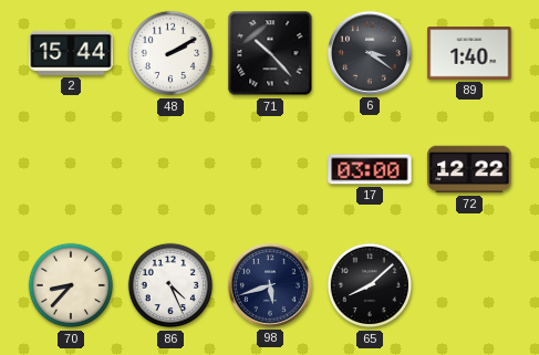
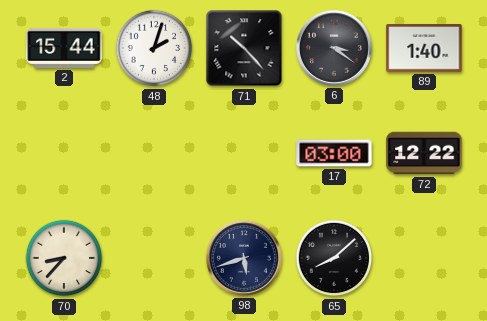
48: 2:10 -> 2:03 (154, 48)
86: 4:26 -> none (170, 285)
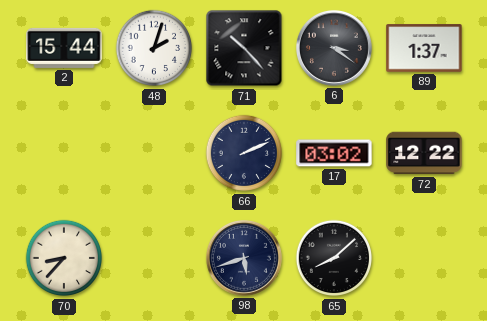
89: 1:40 -> 1:37 (424, 48)
66: none -> 2:11 (244, 153)
17: 03:00 -> 03:02 (334, 153)
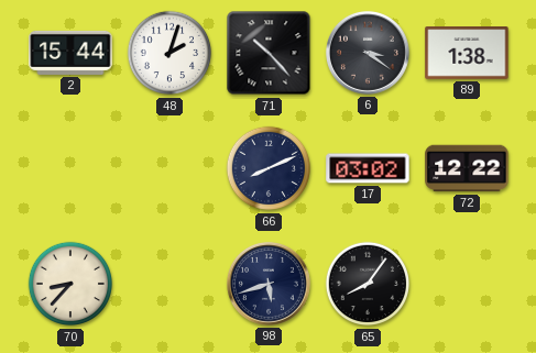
89: 1:37 -> 1:38 (467, 53)
66: 2:11 -> 8:11 (269, 168)
65: 8:08 -> 8:06 (368, 284)
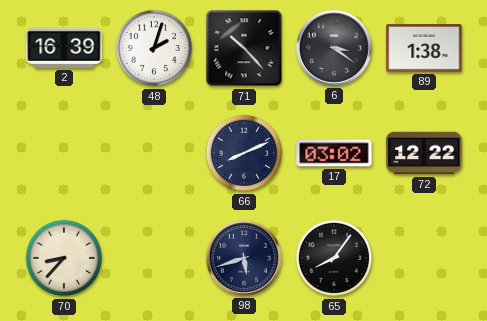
2: 15:44 -> 16:39 (64, 48)
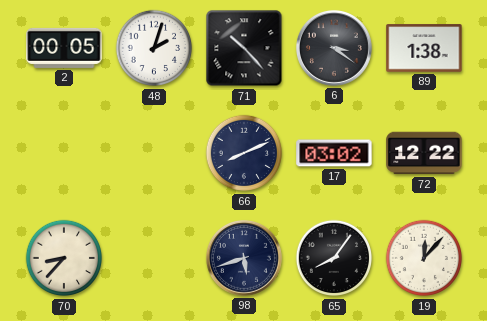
2: 16:39 -> 00:05 (64, 48)
19: none -> 12:07 (424, 258)
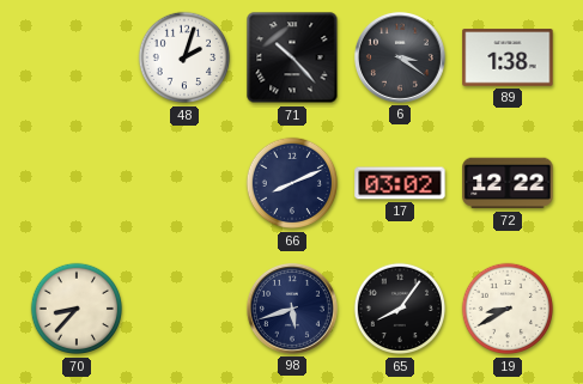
2: 00:05 -> none (64, 48)
19: 12:07 -> 8:40 (508, 309)
